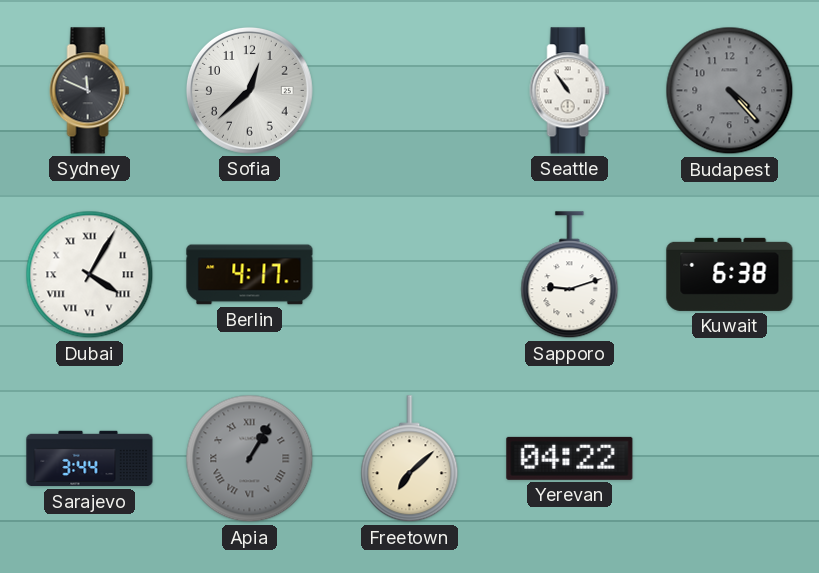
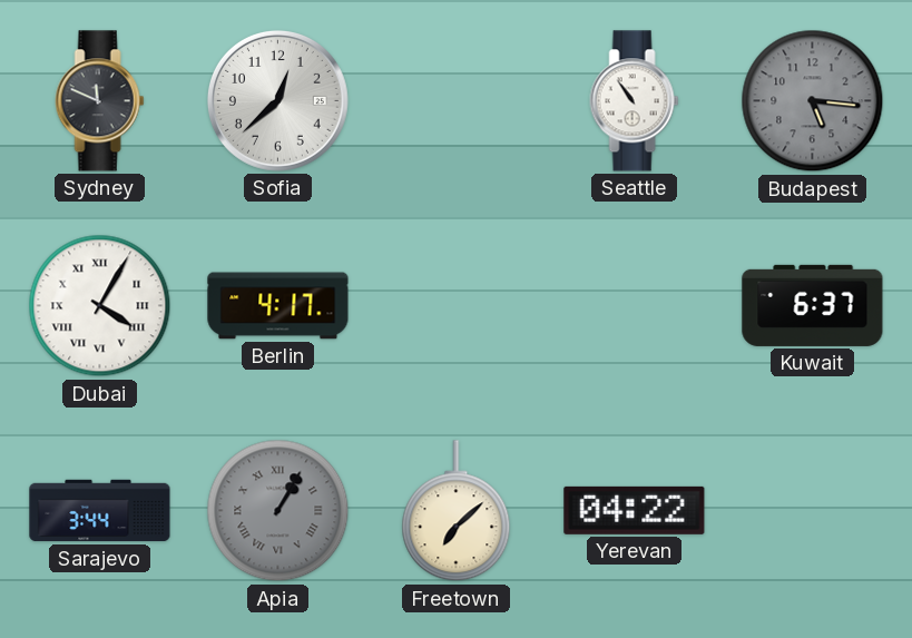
Budapest: 4:23 -> 5:16 (813, 101)
Sapporo: 9:12 -> none (570, 275)
Kuwait: 6:38 -> 6:37 (813, 305)
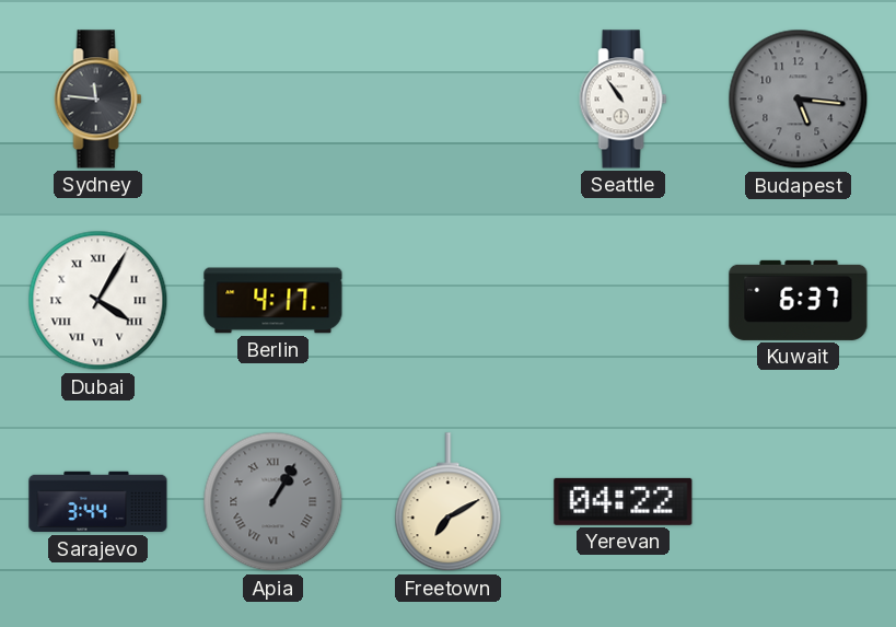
Sydney: 11:49 -> 11:46 (98, 100)
Sofia: 12:38 -> none (277, 100)
Freetown: 7:08 -> 7:10 (449, 502)
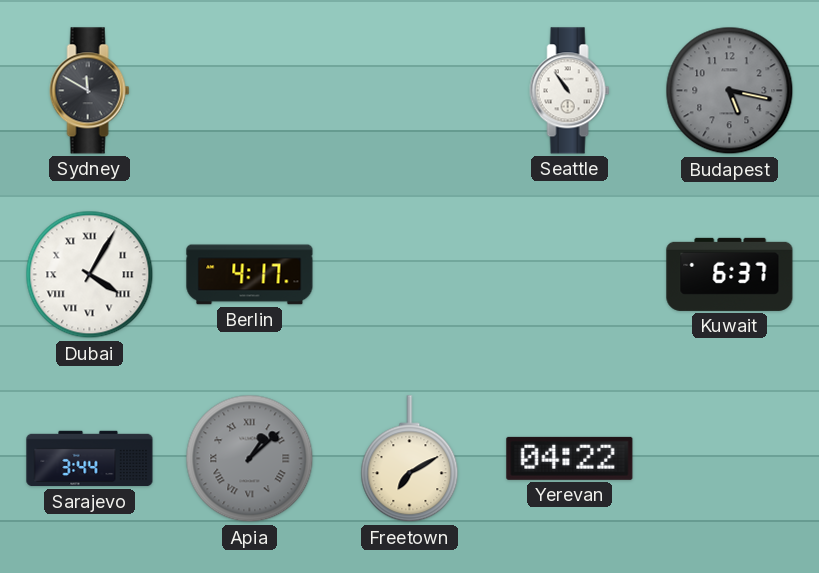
Sydney: 11:46 -> 11:50 (90, 91)
Budapest: 5:16 -> 5:17 (730, 91)
Apia: 1:05 -> 1:08 (250, 459)
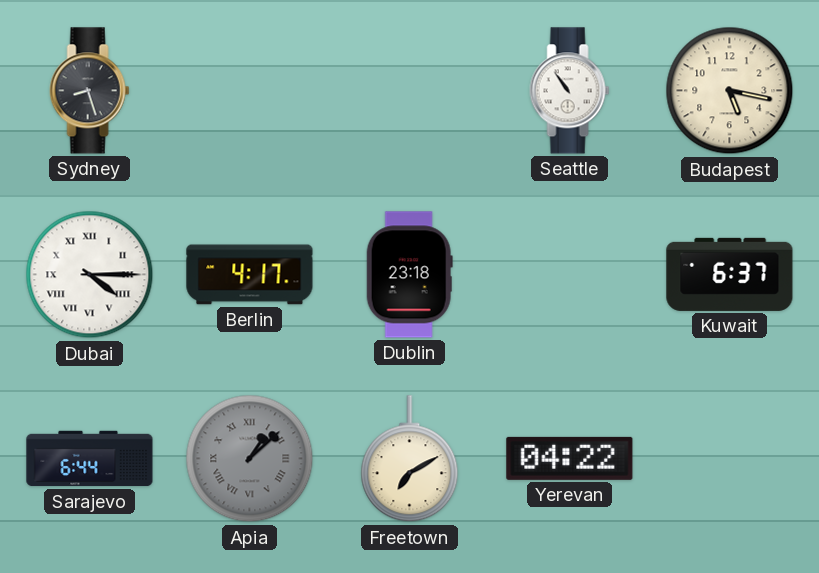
Sydney: 11:50 -> 8:27 (90, 91)
Budapest dial: grey -> cream (730, 91)
Dubai: 4:05 -> 4:15 (90, 275)
Dublin: none -> 23:18 (409, 275)
Sarajevo: 3:44 -> 6:44 (90, 459)
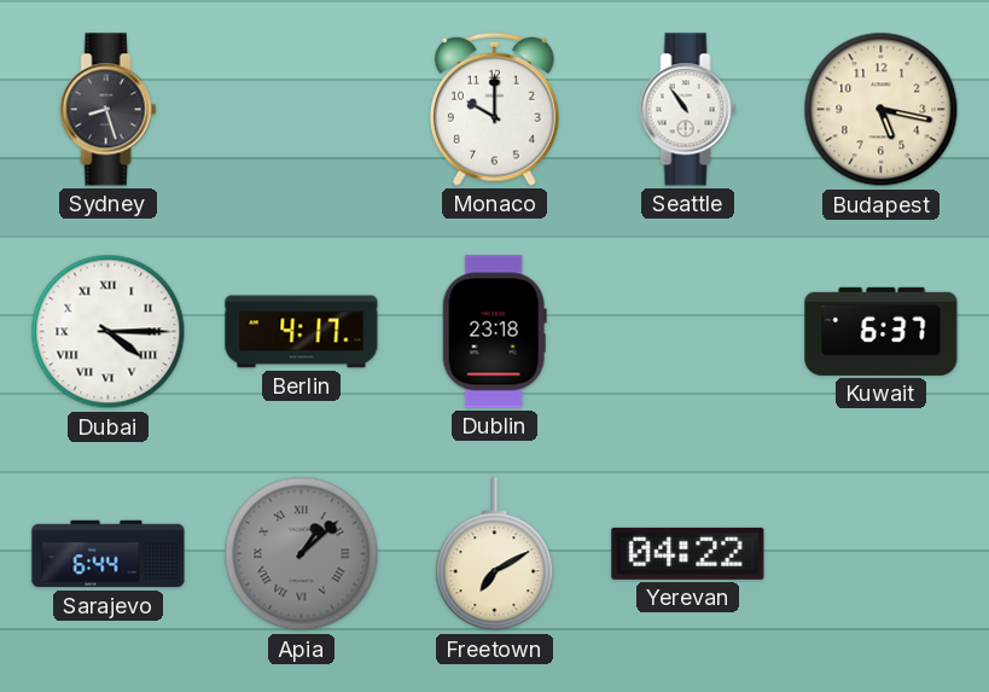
Monaco: none -> 10:00 (494, 109)
